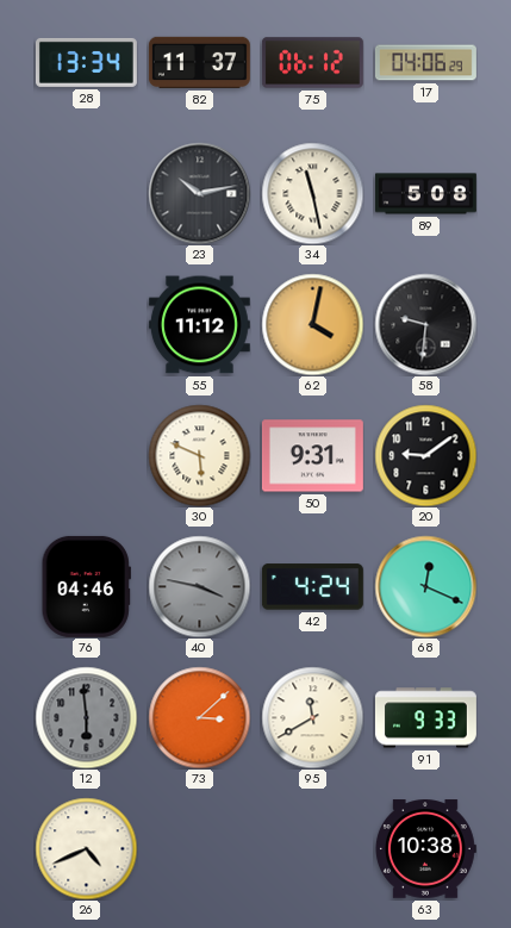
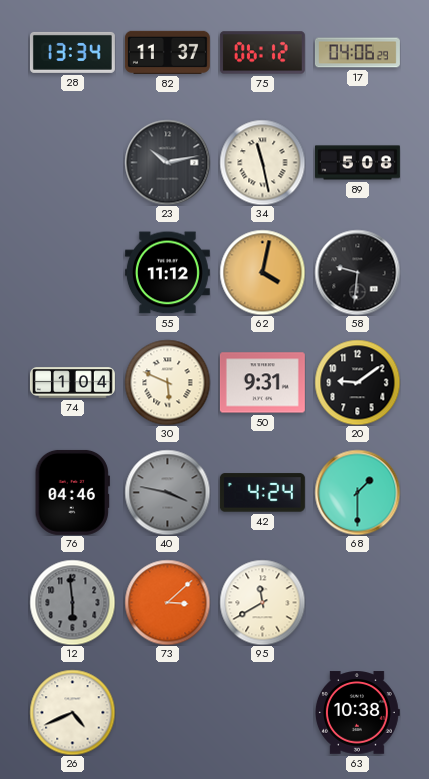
74: none -> 1:04 (72, 383)
68: 12:19 -> 1:30 (357, 492)
91: 9:33 -> none (425, 718)
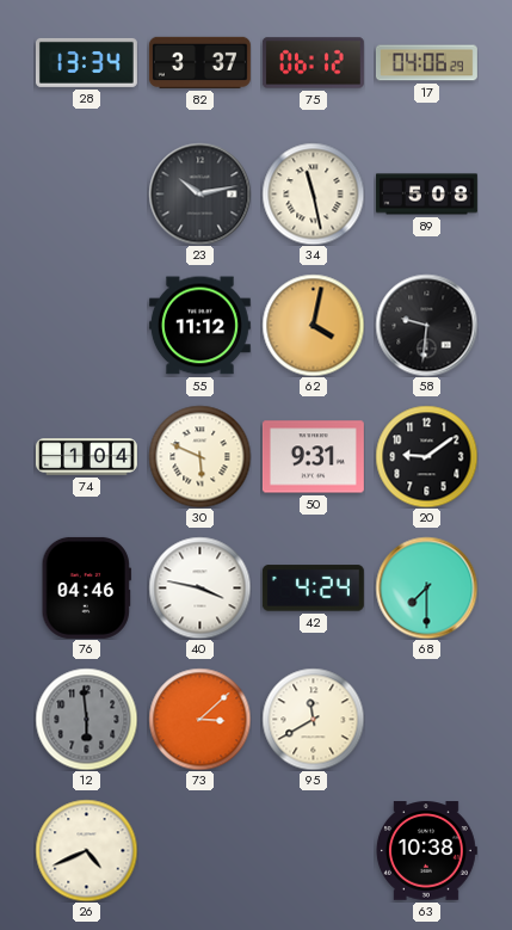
82: 11:37 -> 3:37 (199, 62)
40 dial: grey -> white (199, 587)
68: 1:30 -> 7:30 (426, 587)
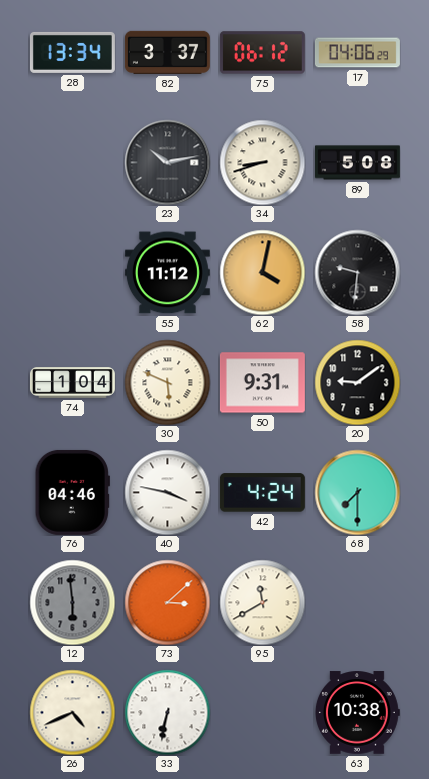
34: 11:28 -> 8:42 (262, 162)
33: none -> 6:32 (167, 712)
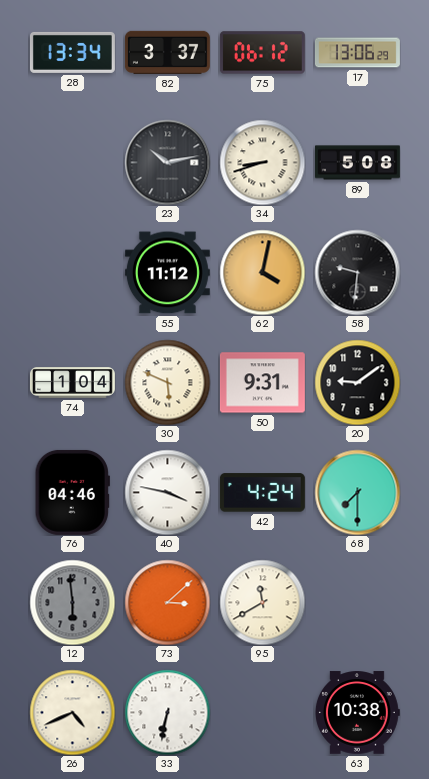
17: 04:06 -> 13:06 (357, 53)
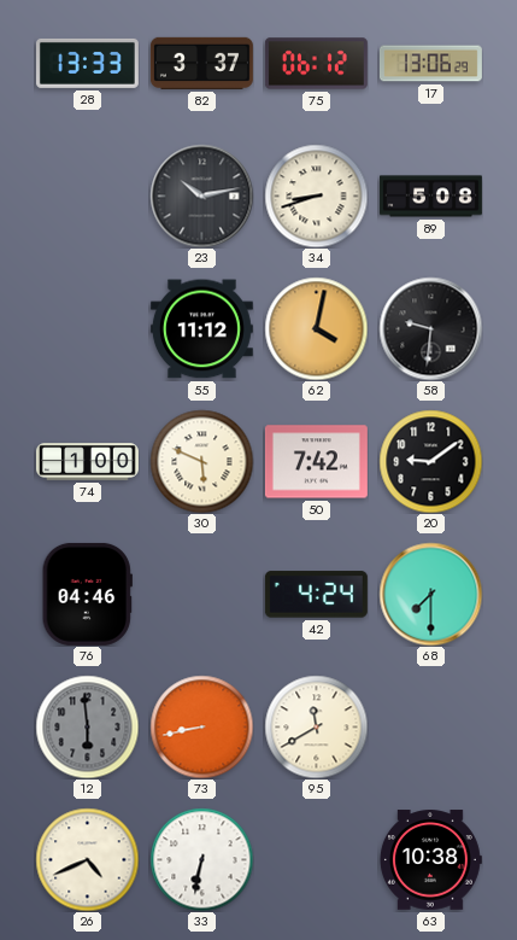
28: 13:34 -> 13:33 (87, 63)
74: 1:04 -> 1:00 (87, 462)
50: 9:31 -> 7:42 (316, 462)
40: 3:47 -> none (167, 492)
73: 3:08 -> 8:43 (201, 726)
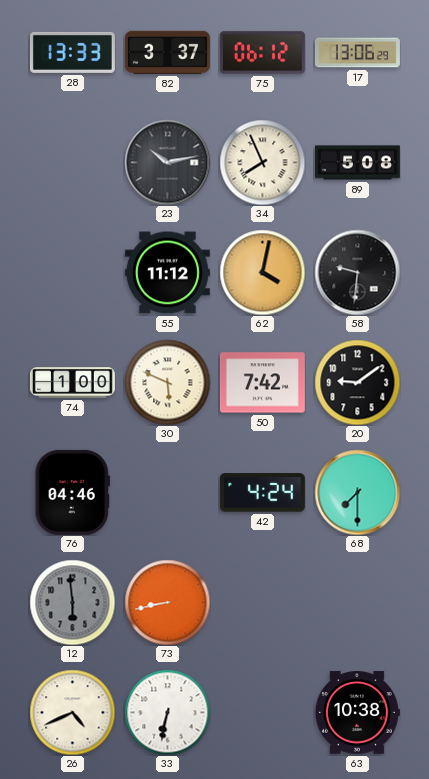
34: 8:42 -> 7:56 (262, 162)
95: 11:40 -> none (316, 726)
